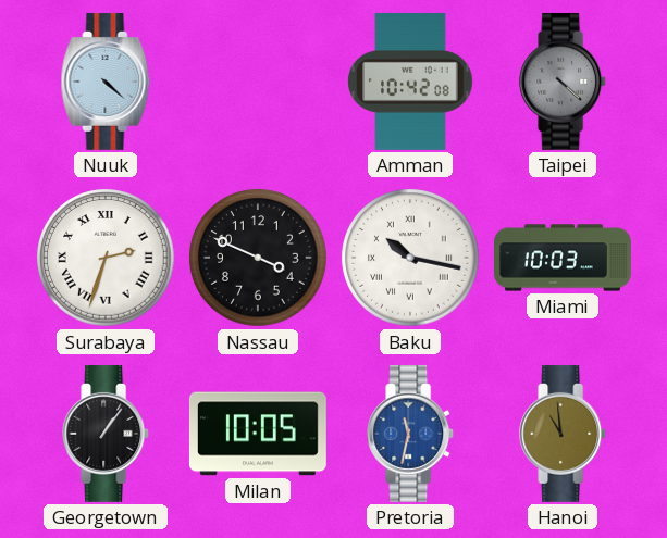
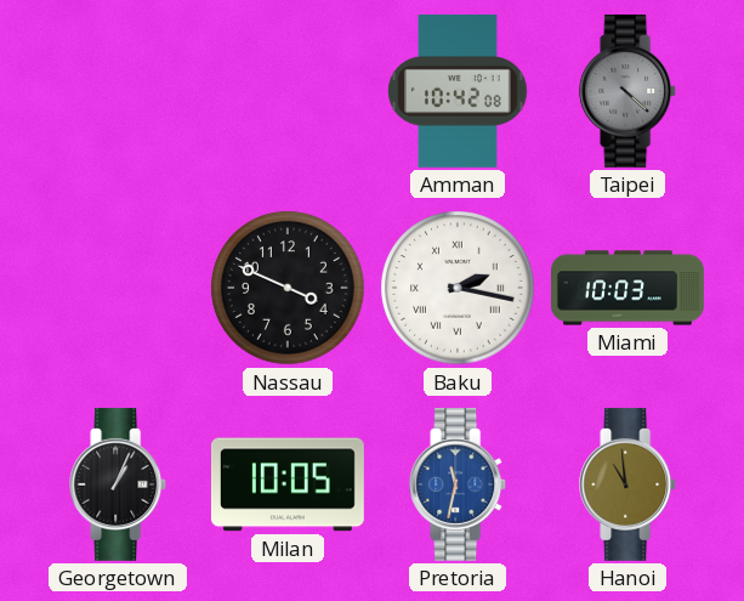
Nuuk: 4:22 -> none (106, 82)
Surabaya: 2:33 -> none (106, 258)
Baku: 10:17 -> 2:17 (458, 288)
Georgetown: 1:06 -> 1:04 (119, 484)
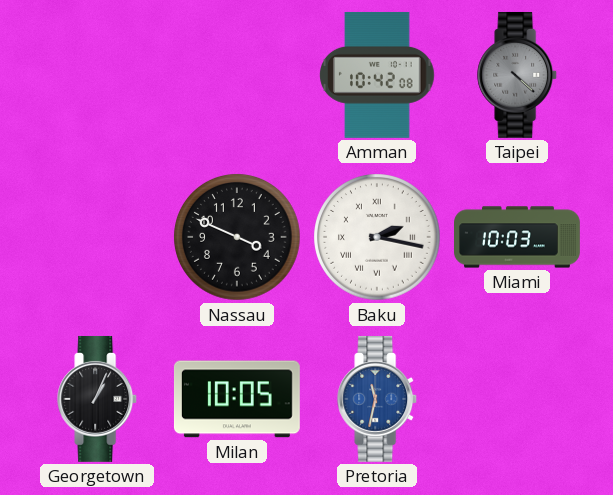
Hanoi: 10:59 -> none (629, 484)
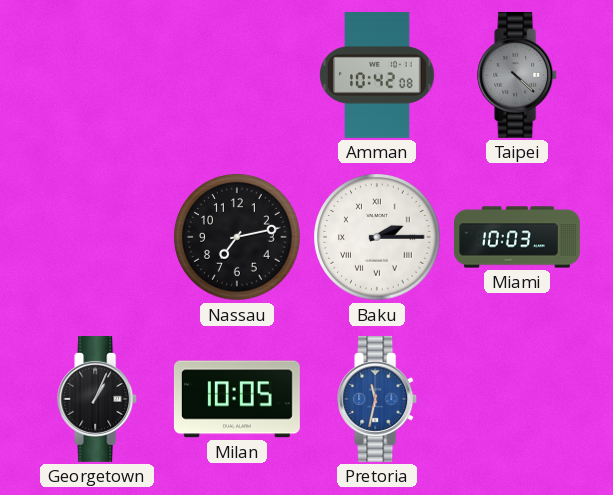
Nassau: 3:49 -> 7:13 (237, 237)
Baku: 2:17 -> 2:15 (377, 237)
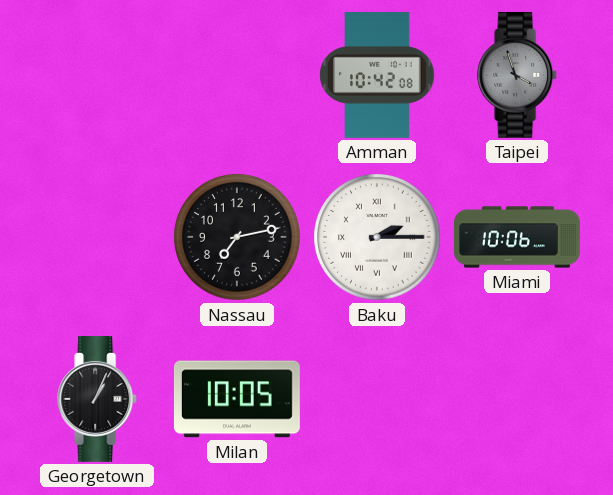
Taipei: 4:22 -> 3:57 (518, 75)
Miami: 10:03 -> 10:06 (518, 237)
Pretoria: 11:32 -> none (378, 399)
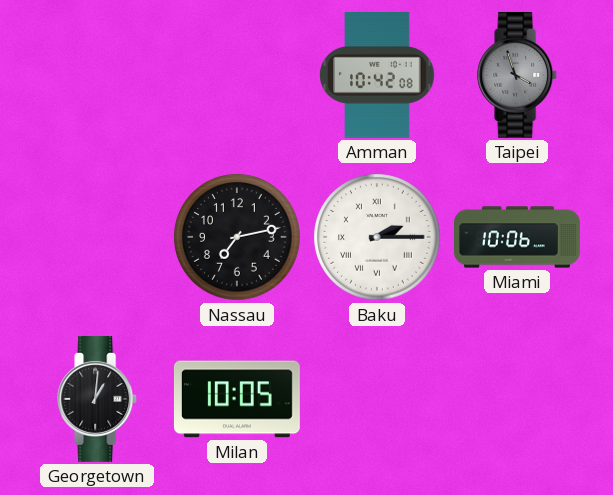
Georgetown: 1:04 -> 1:01 (98, 399)
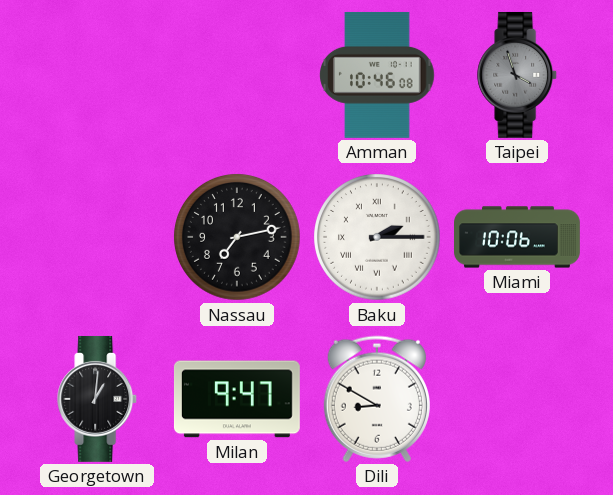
Amman: 10:42 -> 10:46 (377, 75)
Milan: 10:05 -> 9:47 (237, 399)
Dili: none -> 8:50 (377, 399)
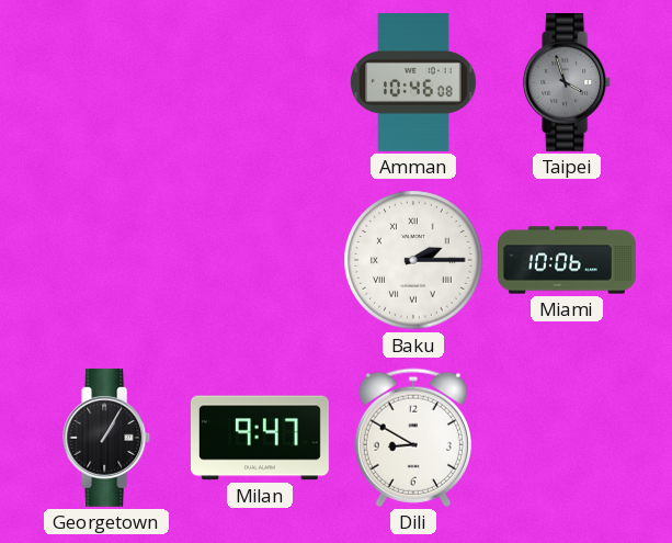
Nassau: 7:13 -> none (237, 237)
Georgetown: 1:01 -> 1:05 (107, 438)
